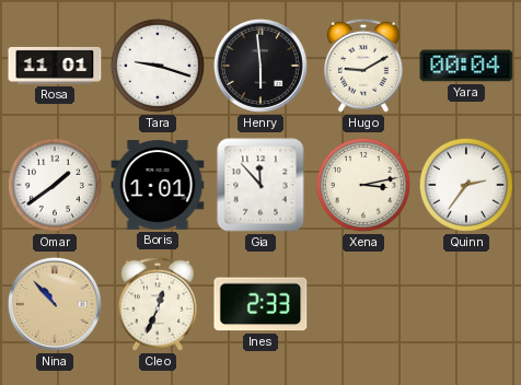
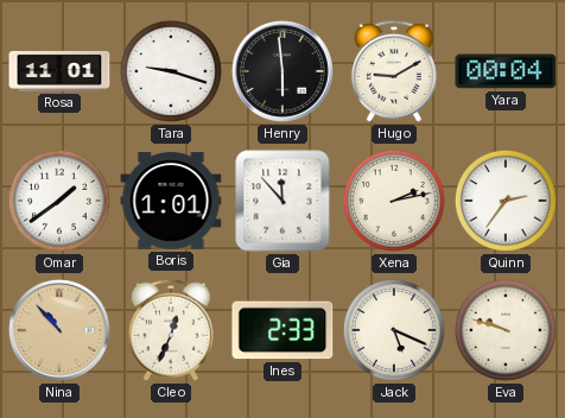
Xena: 3:13 -> 2:13 (394, 201)
Jack: none -> 5:19 (394, 330)
Eva: none -> 9:48 (506, 330)
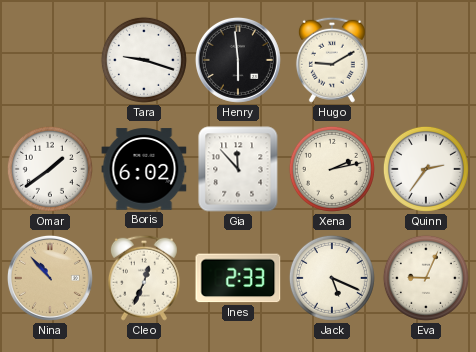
Rosa: 11:01 -> none (59, 71)
Yara: 00:04 -> none (506, 71)
Boris: 1:01 -> 6:02 (144, 169)
Eva: 9:48 -> 9:04 (426, 278)
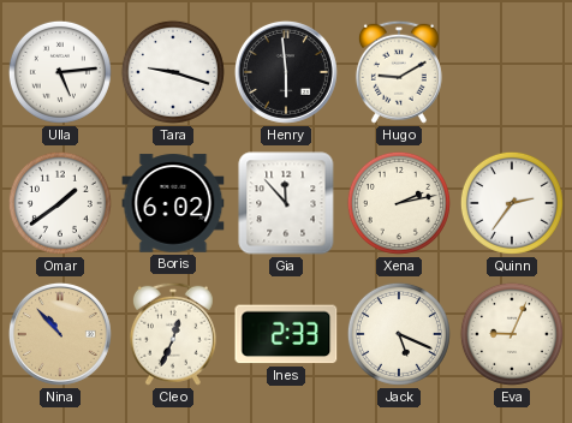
Ulla: none -> 5:14 (60, 72)
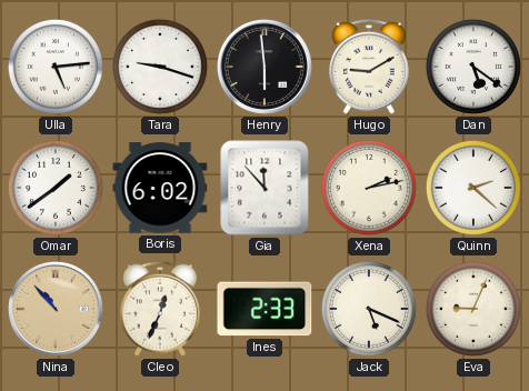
Dan: none -> 5:21 (473, 67)
Quinn: 2:36 -> 2:22 (473, 188)
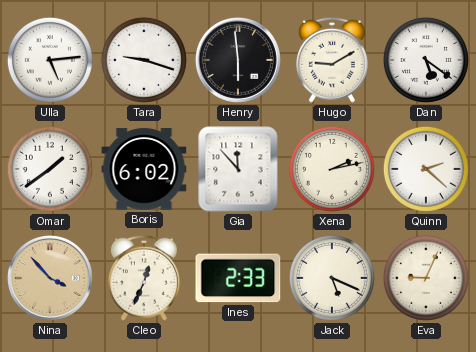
Nina: 10:53 -> 3:53 (50, 278)
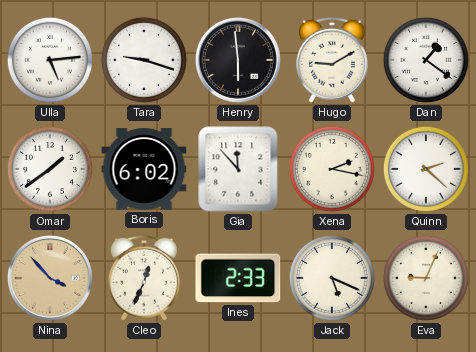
Dan: 5:21 -> 1:21 (426, 60)
Xena: 2:13 -> 2:17 (332, 169)
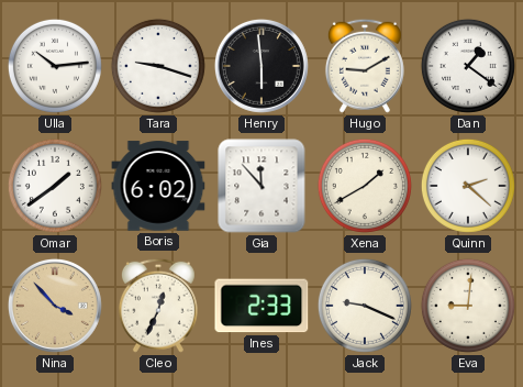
Ulla: 5:14 -> 10:14 (55, 66)
Xena: 2:17 -> 1:40 (365, 186)
Jack: 5:19 -> 9:19 (365, 306)
Eva: 9:04 -> 9:01 (468, 306)
